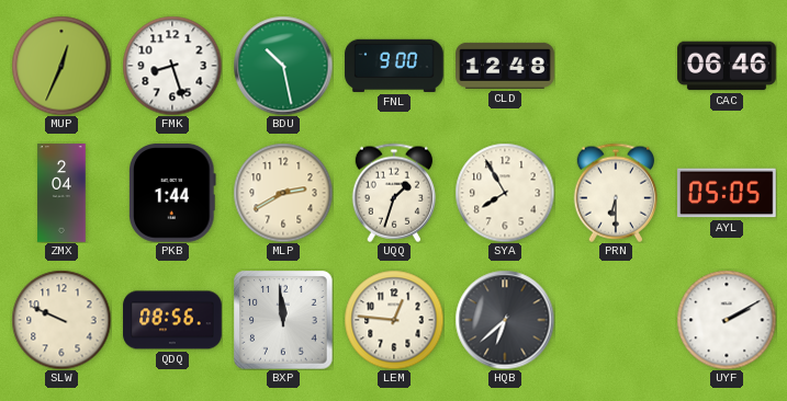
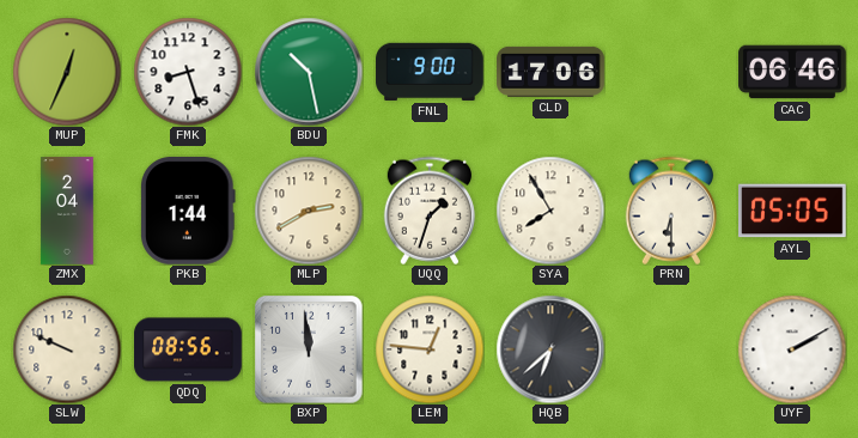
CLD: 12:48 -> 17:06 (550, 72)
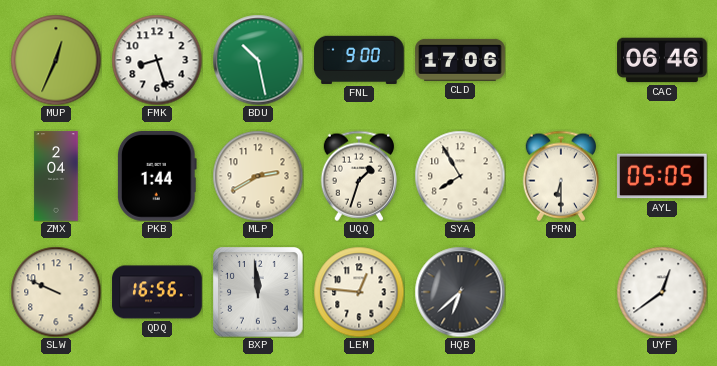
QDQ: 08:56 -> 16:56 (157, 292)
UYF: 2:10 -> 12:39 (662, 292)
